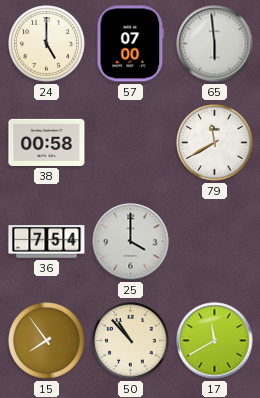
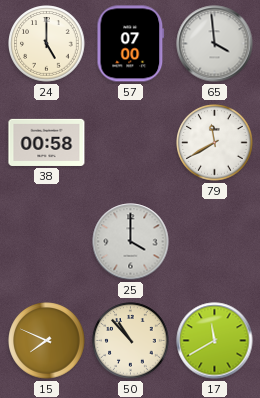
65: 5:59 -> 3:59 (215, 44)
36: 7:54 -> none (47, 242)
15: 7:54 -> 7:49 (47, 341)
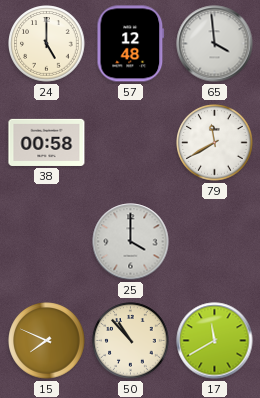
57: 07:00 -> 12:48 (131, 44)
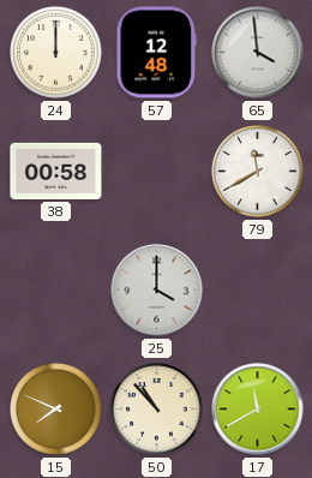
24: 5:00 -> 12:00 (56, 53)
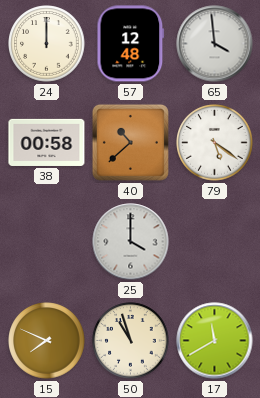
40: none -> 10:38 (130, 142)
79: 11:40 -> 5:21 (215, 143)
50: 10:53 -> 10:57 (131, 341)
